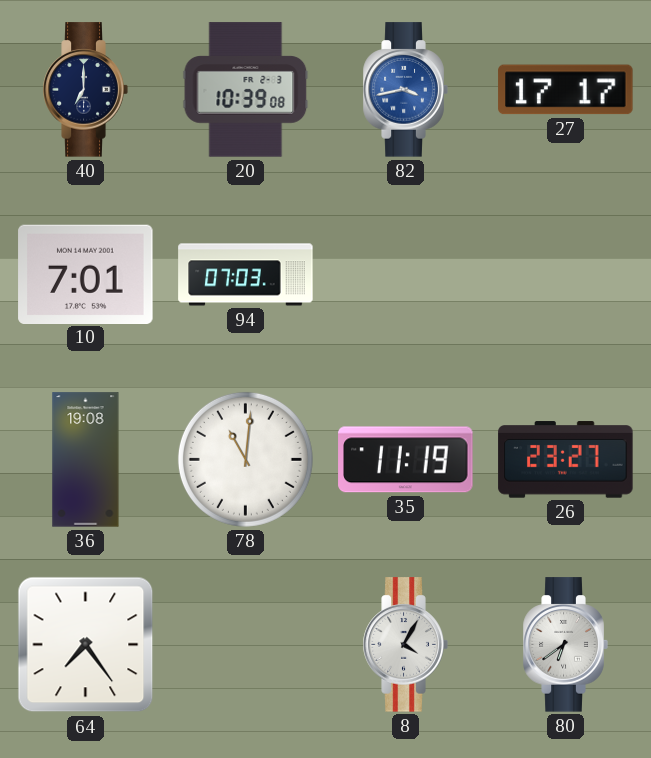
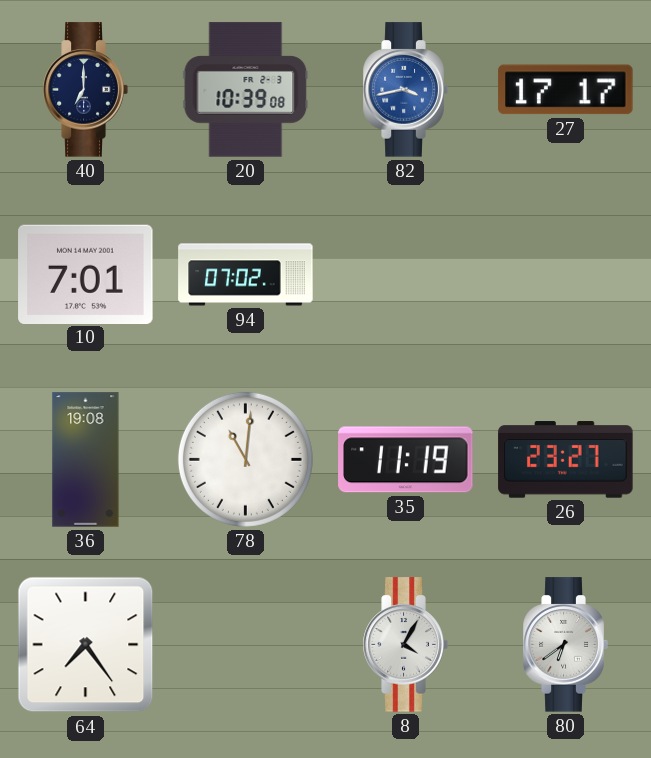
94: 07:03 -> 07:02 (246, 275)
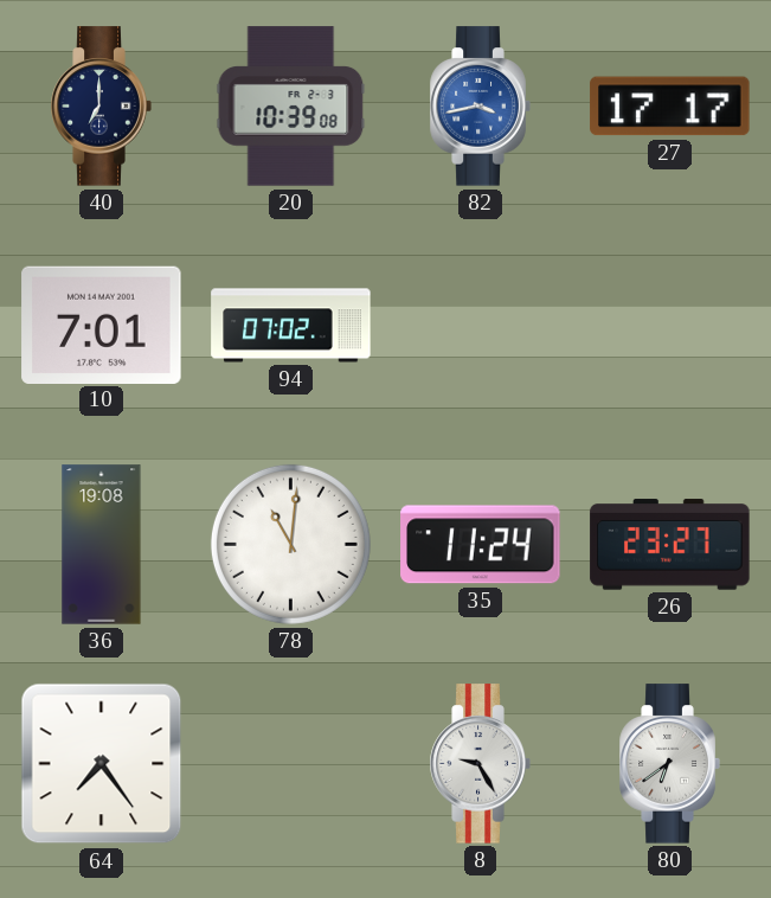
35: 11:19 -> 11:24 (481, 545)
8: 4:05 -> 9:25 (480, 764)
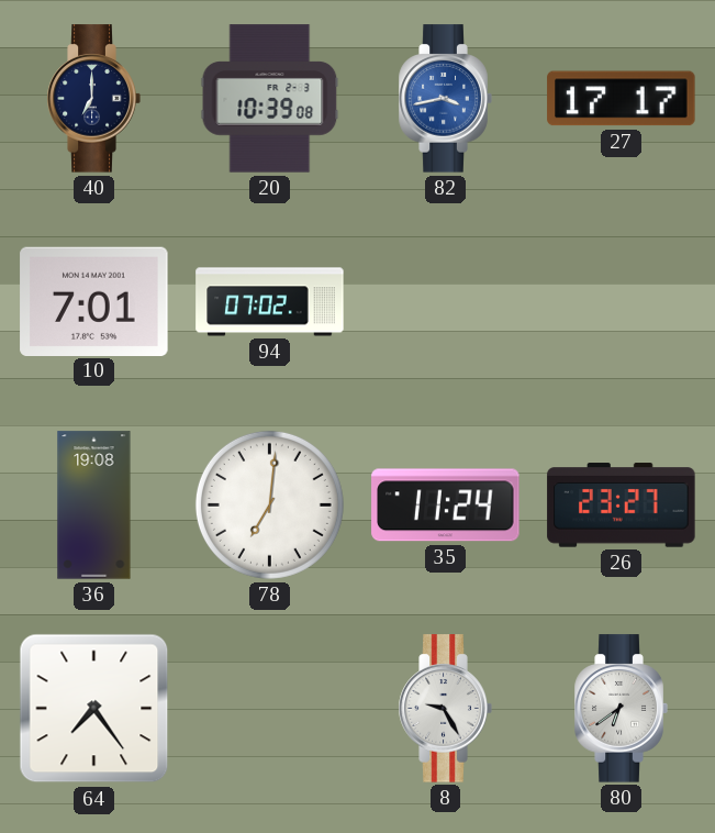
78: 11:01 -> 7:01 (269, 504)
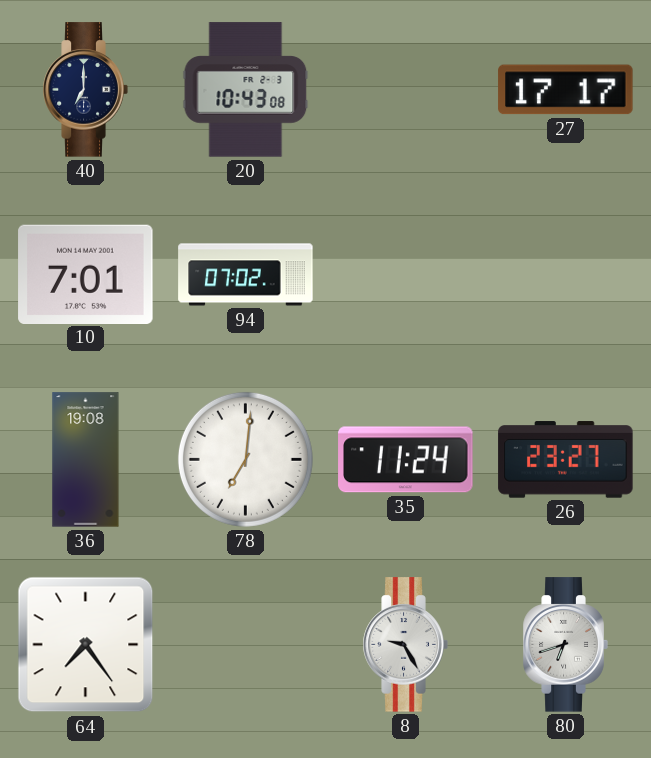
20: 10:39 -> 10:43 (246, 90)
82: 3:43 -> none (445, 99)
80: 6:39 -> 6:42 (565, 645)
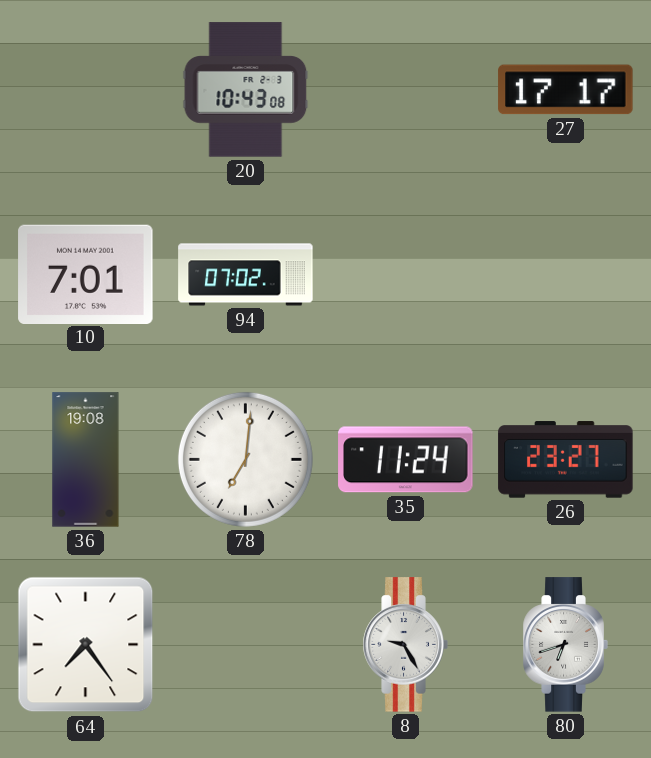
40: 7:00 -> none (85, 90)
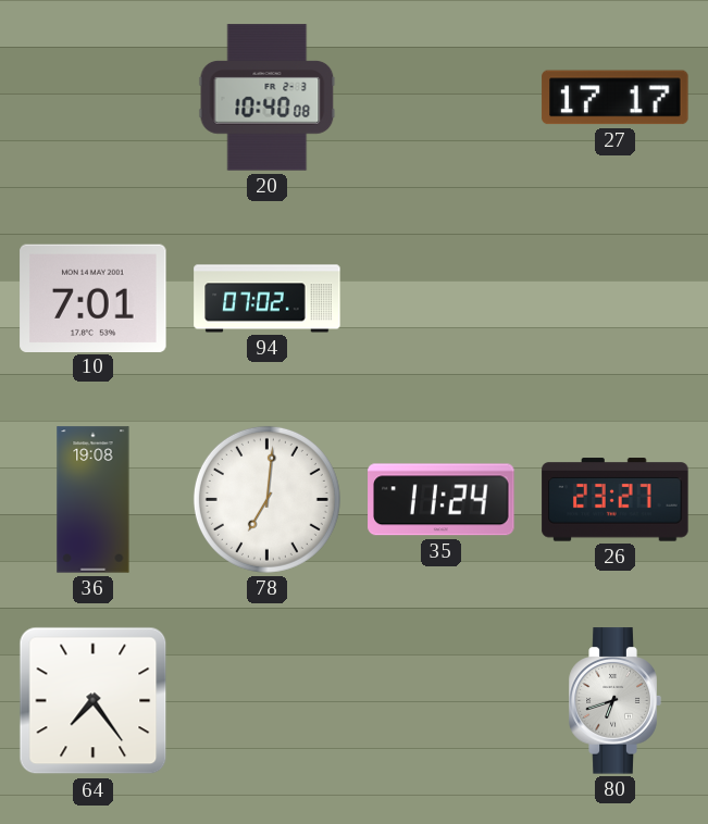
20: 10:43 -> 10:40 (268, 98)
8: 9:25 -> none (405, 645)
